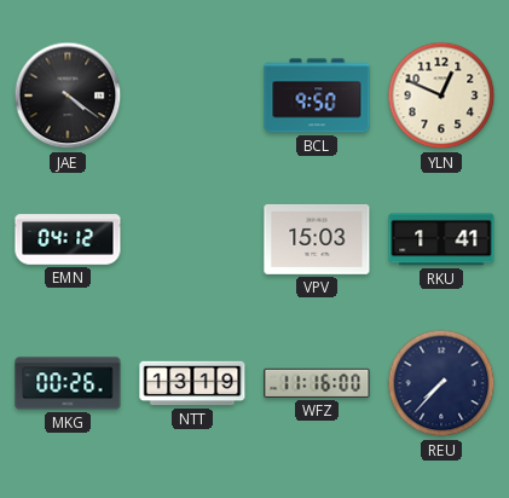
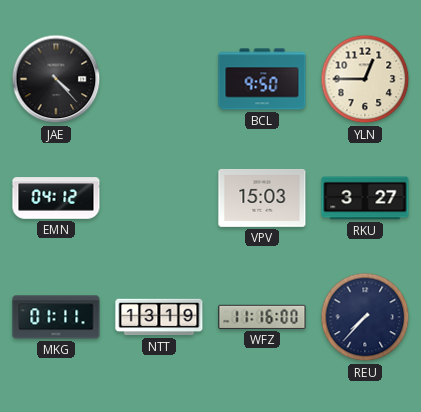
JAE: 4:21 -> 4:23 (56, 79)
YLN: 12:49 -> 12:45 (365, 79)
RKU: 1:41 -> 3:27 (365, 198)
MKG: 00:26 -> 01:11 (56, 317)
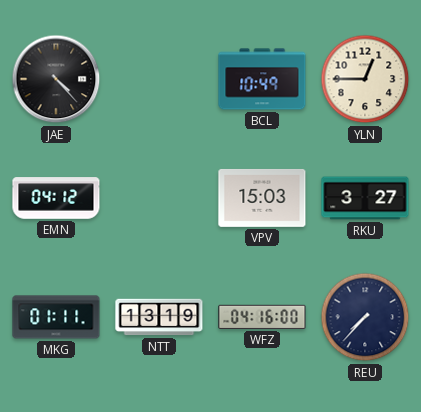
BCL: 9:50 -> 10:49 (262, 79)
WFZ: 11:16 -> 04:16 (262, 317)
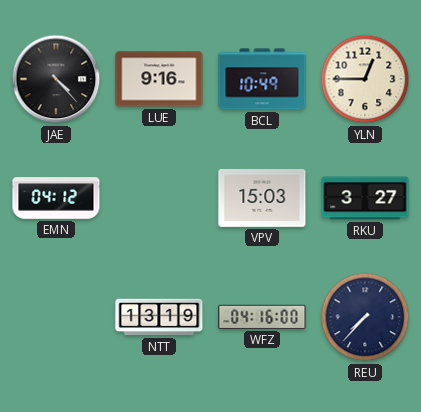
LUE: none -> 9:16 (159, 79)
MKG: 01:11 -> none (56, 317)
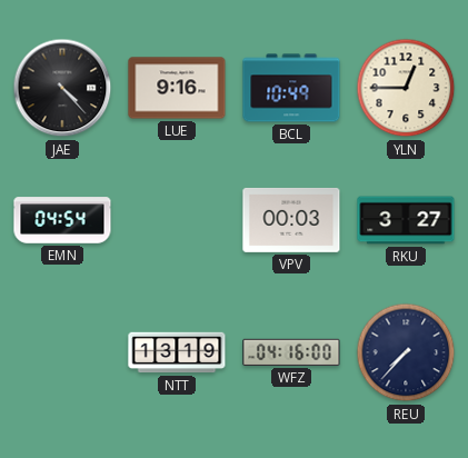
EMN: 04:12 -> 04:54 (62, 220)
VPV: 15:03 -> 00:03 (291, 220)
